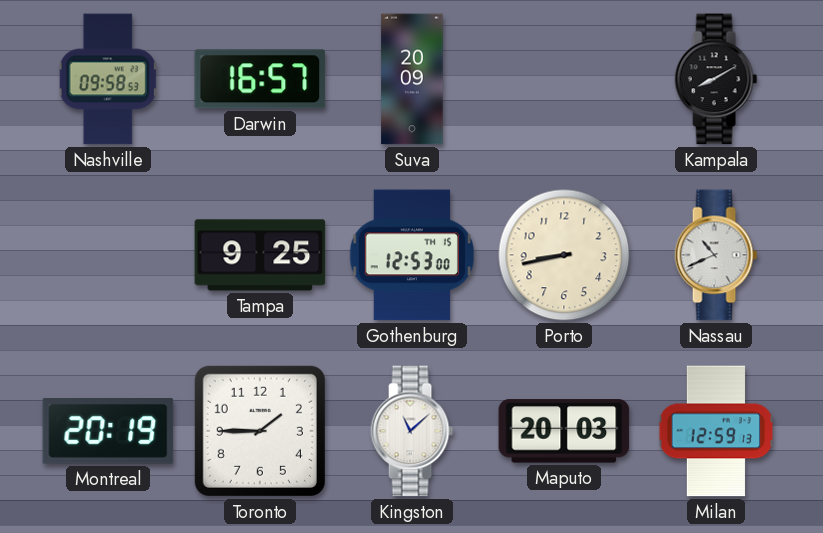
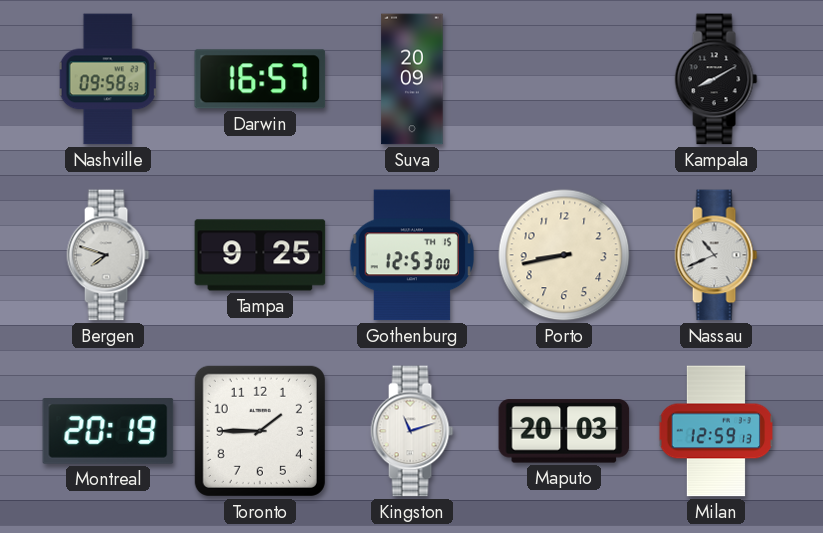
Bergen: none -> 7:48 (108, 255)
Kingston: 11:08 -> 11:12 (412, 431)
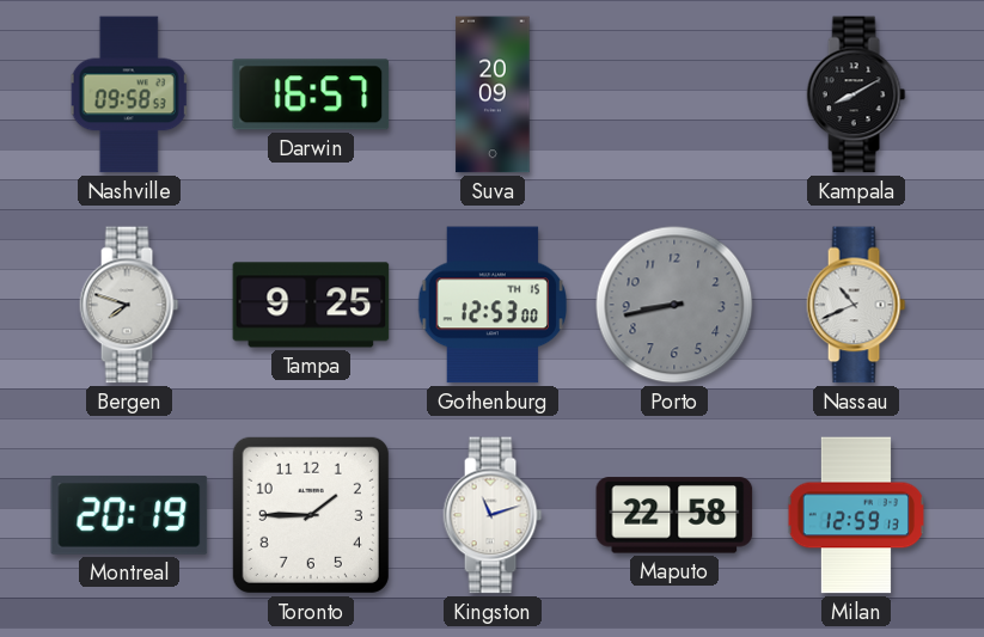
Porto dial: cream -> grey (674, 305)
Maputo: 20:03 -> 22:58 (674, 515)
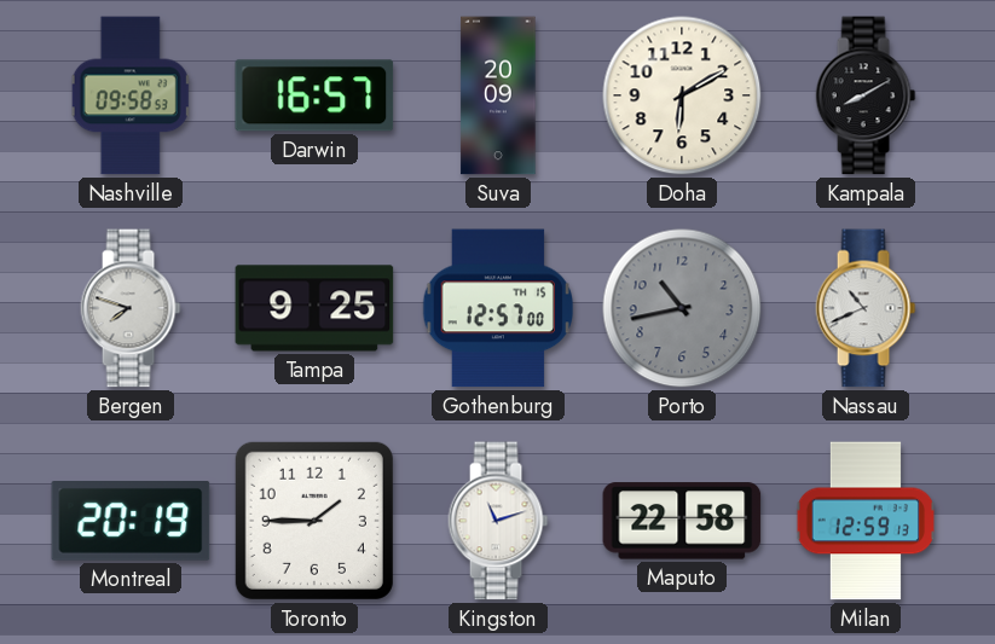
Doha: none -> 6:10 (682, 95)
Gothenburg: 12:53 -> 12:57 (497, 308)
Porto: 8:43 -> 10:43 (682, 308)
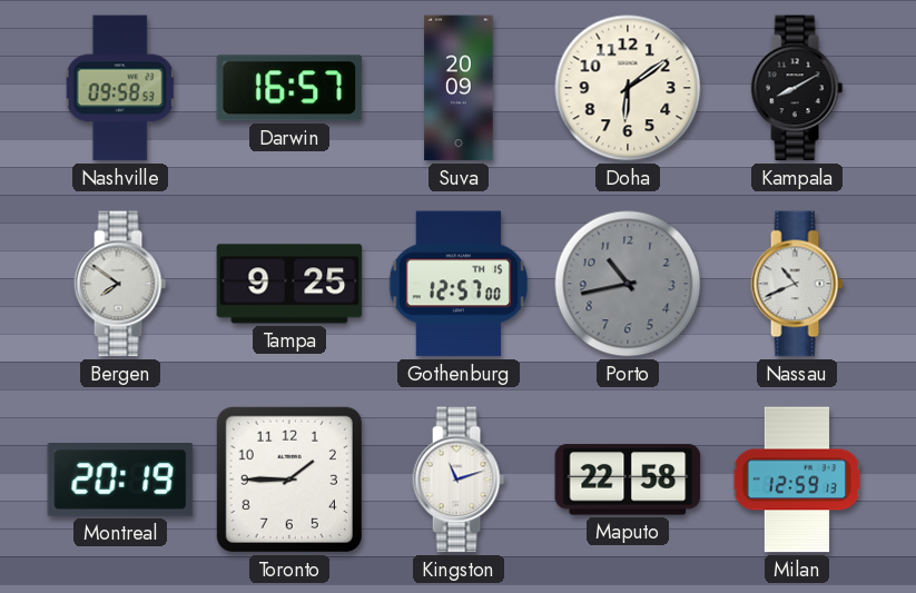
Doha: 6:10 -> 6:09 (628, 88)
Bergen: 7:48 -> 7:51 (120, 284)
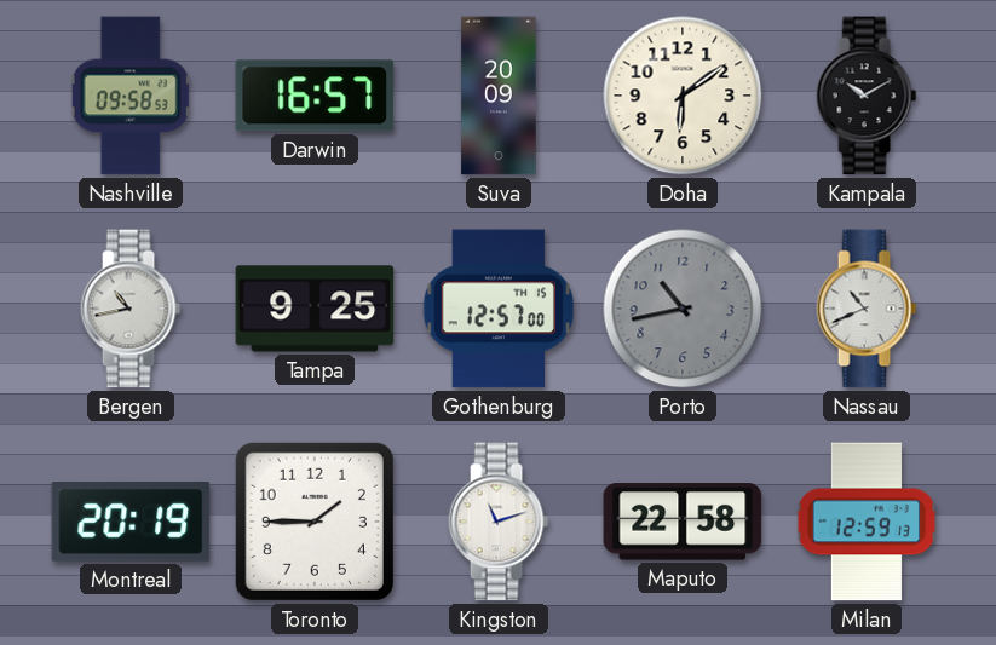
Kampala: 8:10 -> 10:10 (867, 96)
Bergen: 7:51 -> 10:43 (131, 309)
